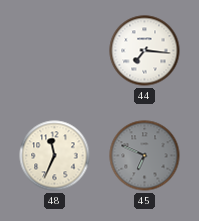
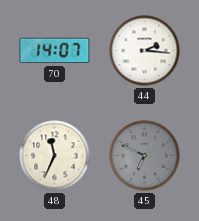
70: none -> 14:07 (55, 51)
44: 7:16 -> 2:16 (145, 51)
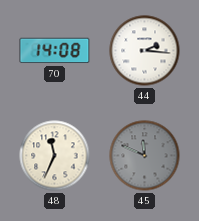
70: 14:07 -> 14:08 (55, 51)
45: 6:49 -> 11:49 (145, 156)
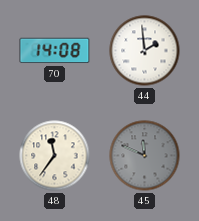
44: 2:16 -> 1:59 (145, 51)
48: 11:34 -> 11:36 (55, 156)
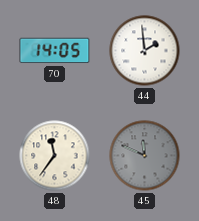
70: 14:08 -> 14:05 (55, 51)
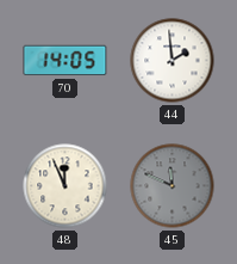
48: 11:36 -> 11:56 (66, 186)
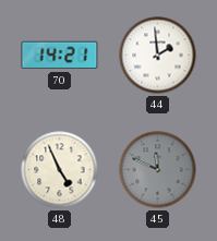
70: 14:05 -> 14:21 (60, 56)
48: 11:56 -> 4:56 (60, 170)
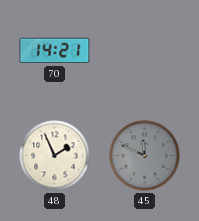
44: 1:59 -> none (158, 56)
48: 4:56 -> 1:56 (55, 156)
